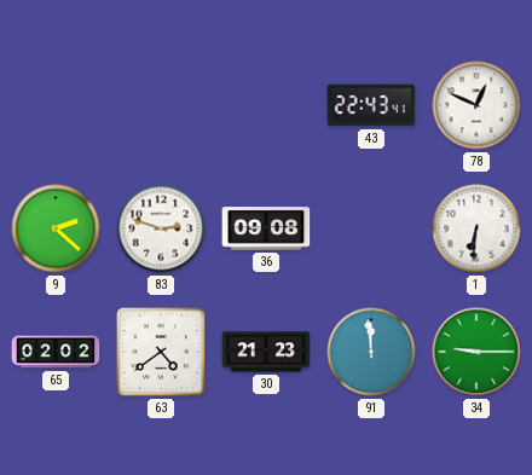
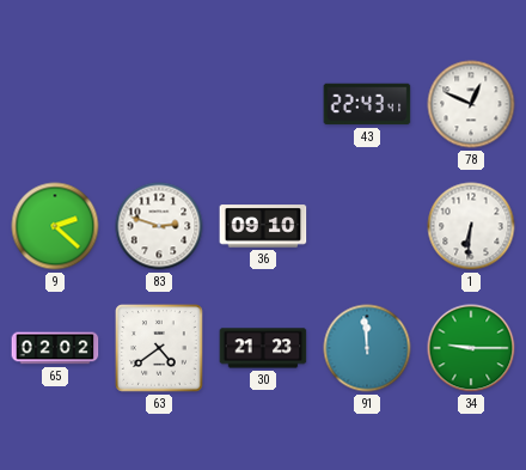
36: 09:08 -> 09:10 (263, 226)
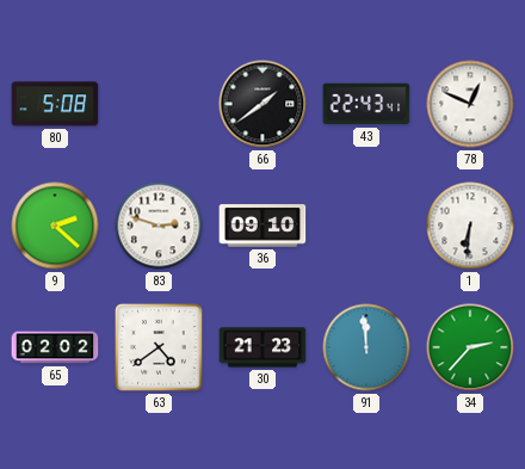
80: none -> 5:08 (55, 104)
66: none -> 1:39 (262, 104)
34: 9:15 -> 2:37 (470, 347)
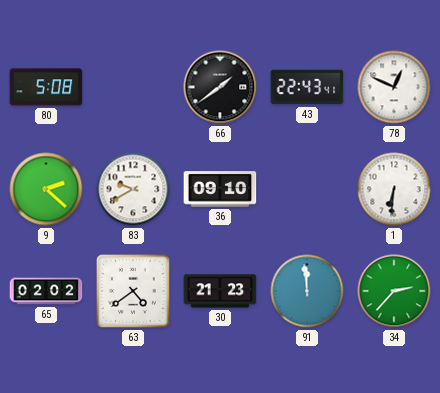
83: 2:48 -> 9:40 (133, 189)
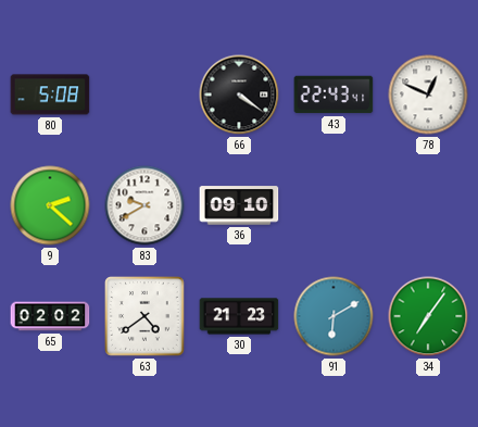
66: 1:39 -> 4:21 (239, 95)
1: 6:31 -> none (394, 189)
91: 11:59 -> 6:10 (334, 316)
34: 2:37 -> 7:06 (428, 316)
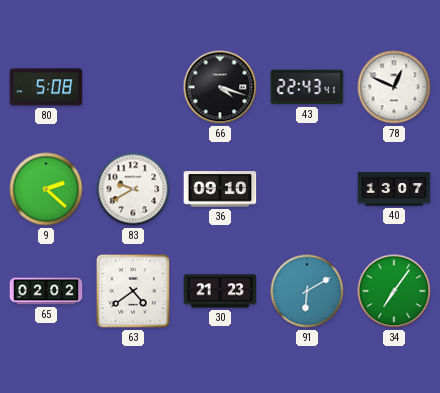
66: 4:21 -> 4:18 (220, 87)
40: none -> 13:07 (394, 189)
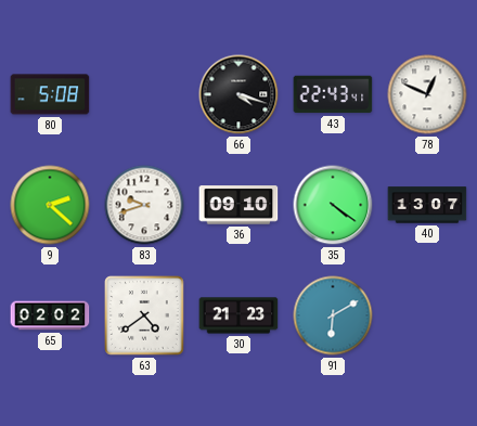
83: 9:40 -> 9:42 (144, 205)
35: none -> 4:21 (333, 205)
34: 7:06 -> none (394, 291)
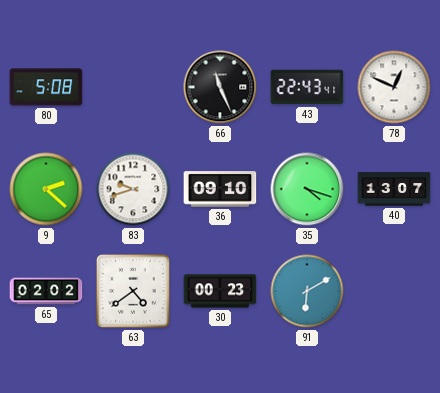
66: 4:18 -> 11:26 (220, 87)
35: 4:21 -> 4:18 (307, 189)
30: 21:23 -> 00:23 (220, 291)
